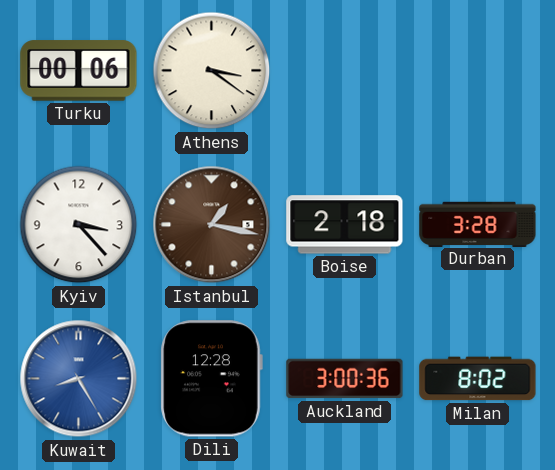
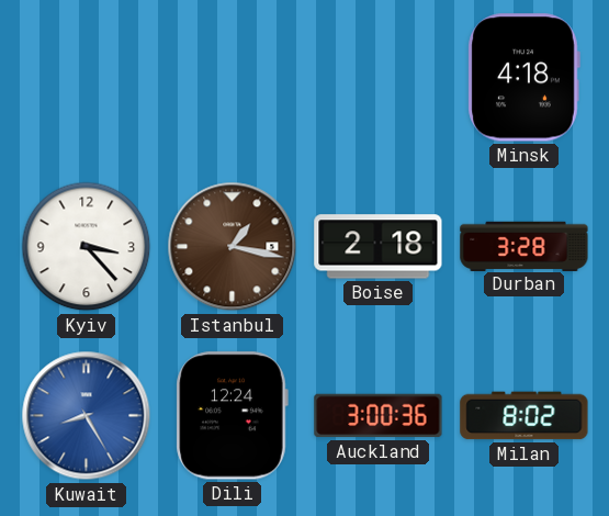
Turku: 00:06 -> none (79, 71)
Athens: 3:21 -> none (212, 71)
Minsk: none -> 4:18 (523, 78)
Dili: 12:28 -> 12:24 (232, 416)
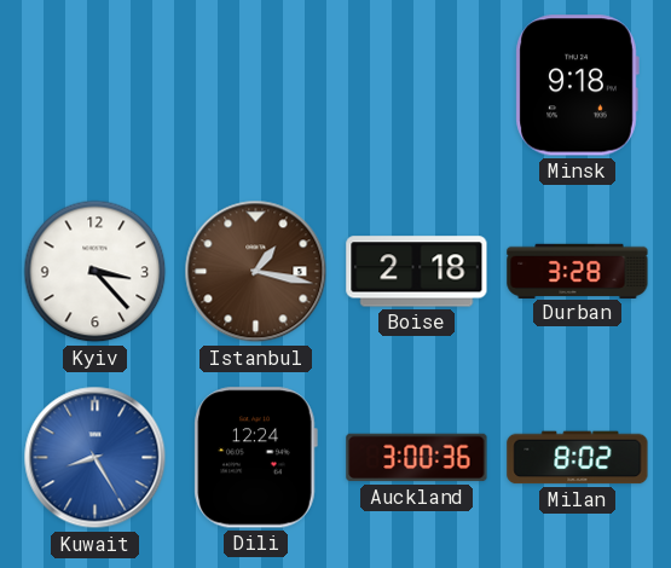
Minsk: 4:18 -> 9:18 (577, 86)
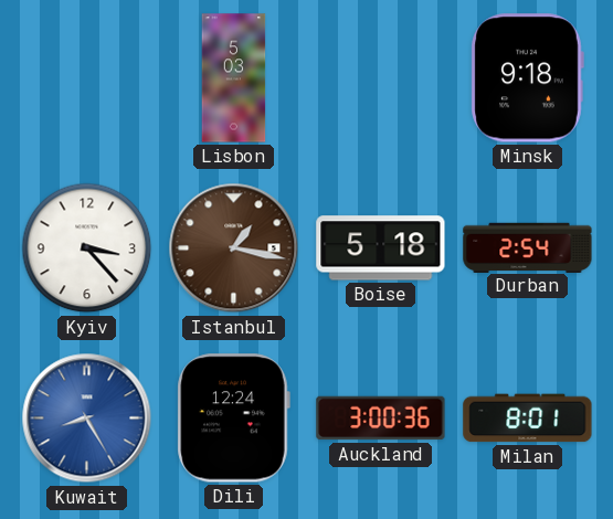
Lisbon: none -> 5:03 (234, 78)
Boise: 2:18 -> 5:18 (381, 248)
Durban: 3:28 -> 2:54 (528, 247)
Milan: 8:02 -> 8:01 (528, 419)
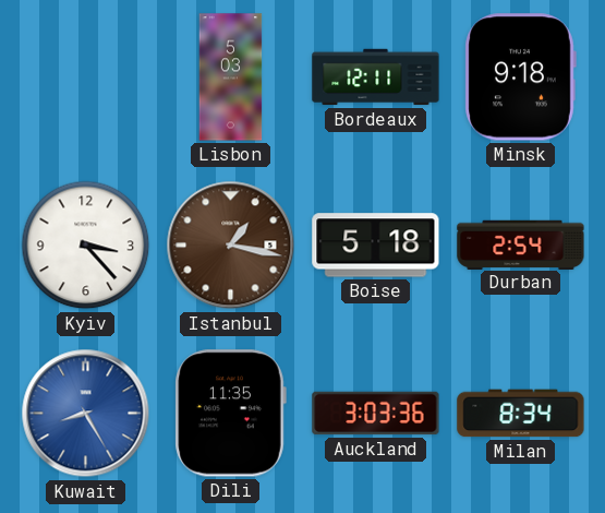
Bordeaux: none -> 12:11 (376, 77)
Dili: 12:24 -> 11:35 (230, 414)
Auckland: 3:00 -> 3:03 (376, 414)
Milan: 8:01 -> 8:34 (521, 414)
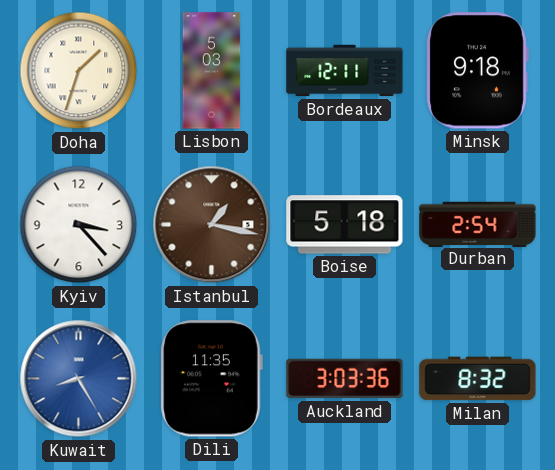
Doha: none -> 1:33 (79, 71)
Milan: 8:34 -> 8:32 (478, 379)
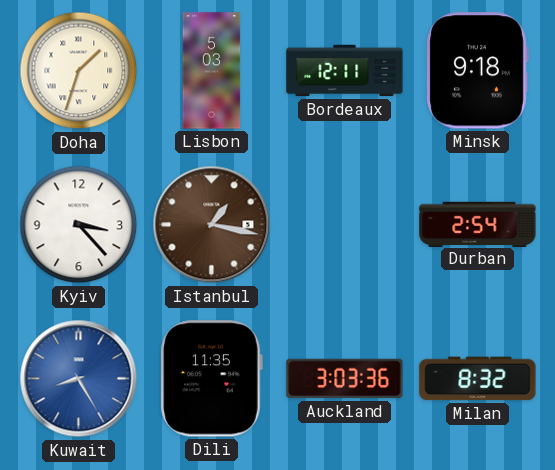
Boise: 5:18 -> none (345, 225)
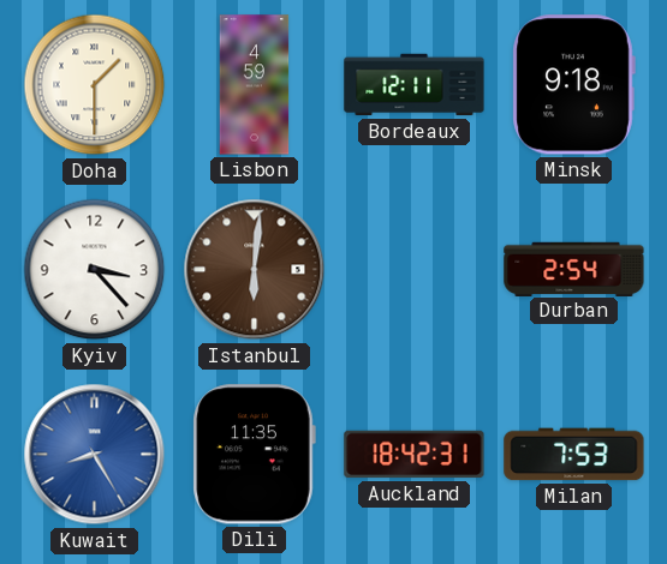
Doha: 1:33 -> 1:30 (95, 85)
Lisbon: 5:03 -> 4:59 (255, 85)
Istanbul: 1:17 -> 6:01 (255, 270)
Auckland: 3:03 -> 18:42 (415, 455)
Milan: 8:32 -> 7:53 (574, 455)
